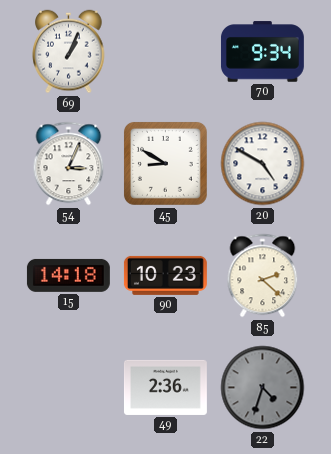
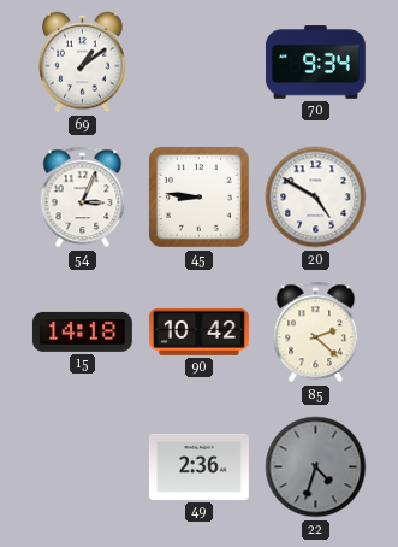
69: 1:04 -> 1:09 (83, 63)
45: 8:50 -> 8:46 (198, 196)
90: 10:23 -> 10:42 (198, 331)
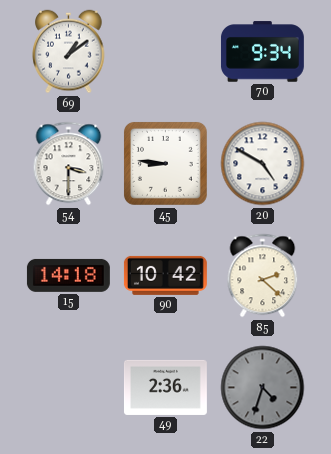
54: 3:04 -> 3:30 (69, 164)
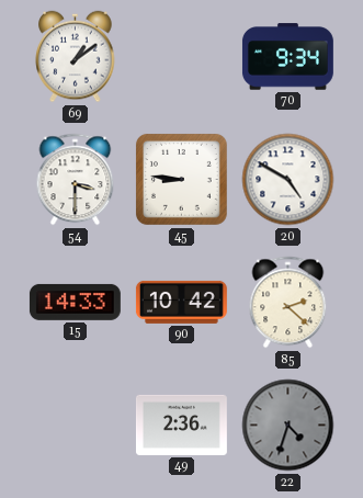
15: 14:18 -> 14:33 (75, 302)
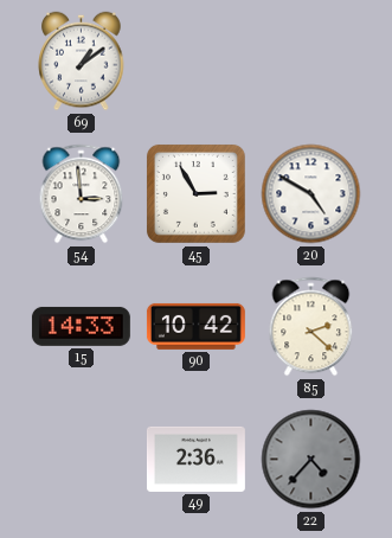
70: 9:34 -> none (287, 57)
54: 3:30 -> 2:59 (82, 194)
45: 8:46 -> 2:55 (195, 193)
22: 4:33 -> 4:37 (311, 460)
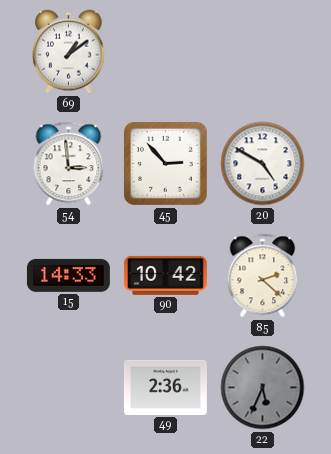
45: 2:55 -> 2:53 (165, 163)
22: 4:37 -> 5:34 (263, 388)
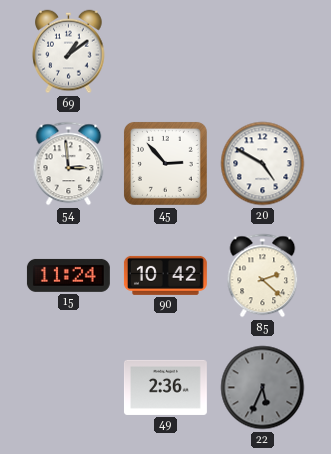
15: 14:33 -> 11:24 (68, 275)
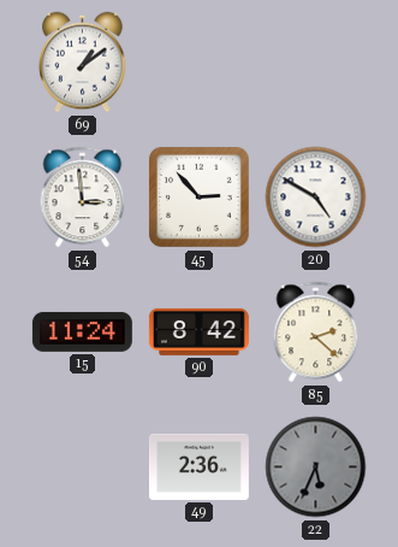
90: 10:42 -> 8:42 (198, 331)
